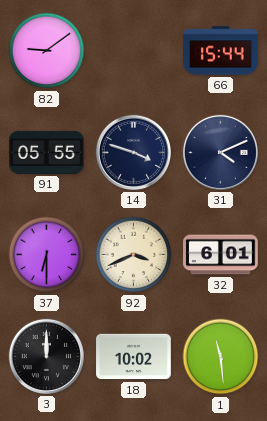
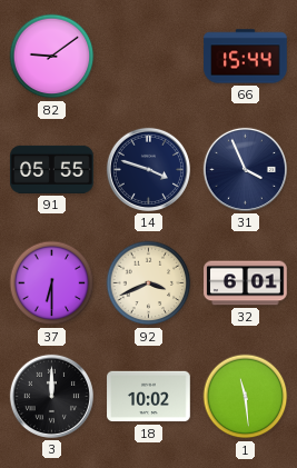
31: 4:11 -> 3:56 (245, 169)
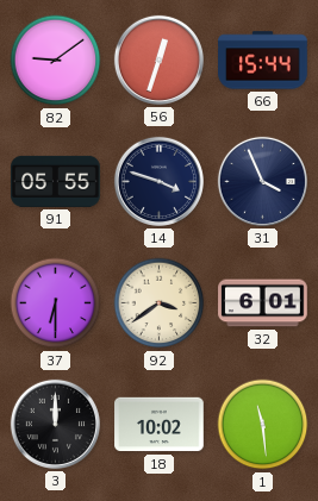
56: none -> 12:33 (158, 60)
92: 3:41 -> 3:39 (160, 303)
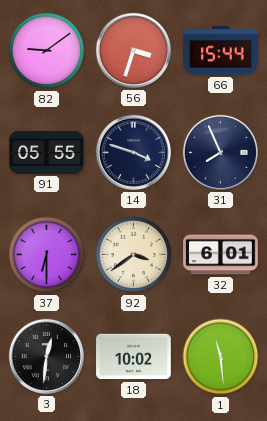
56: 12:33 -> 3:33 (133, 50)
31: 3:56 -> 7:56 (220, 152)
3: 12:00 -> 12:31 (46, 356)
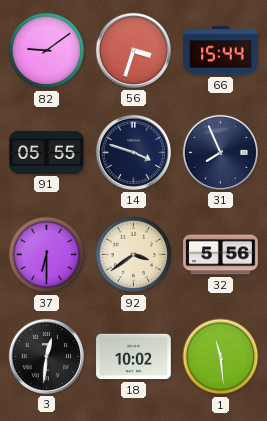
32: 6:01 -> 5:56 (221, 255)
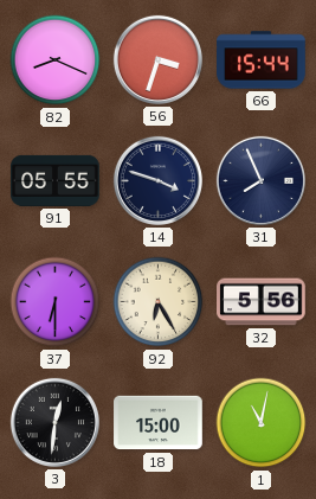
82: 9:09 -> 8:19 (56, 60)
92: 3:39 -> 6:25 (159, 302)
18: 10:02 -> 15:00 (159, 423)
1: 11:29 -> 11:02 (262, 423)
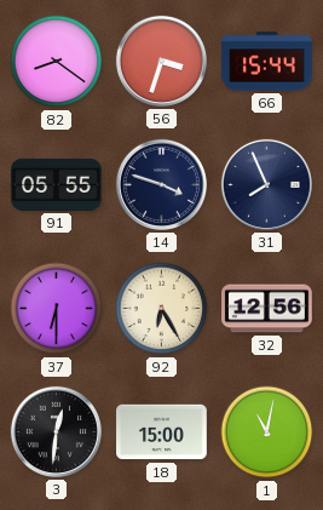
82: 8:19 -> 8:21 (57, 62)
32: 5:56 -> 12:56 (267, 309)
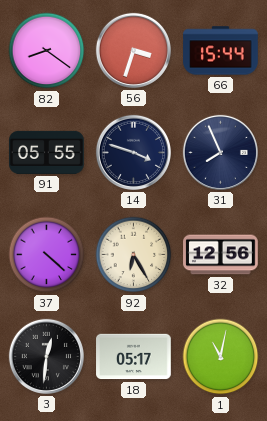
37: 6:30 -> 4:22 (47, 255)
18: 15:00 -> 05:17 (134, 357)
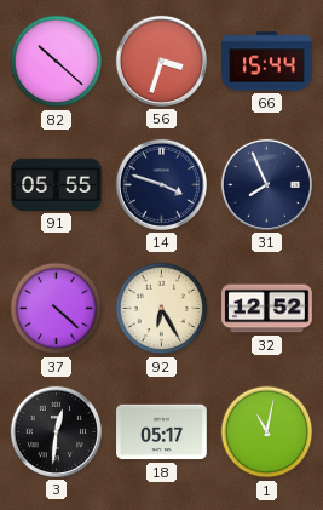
82: 8:21 -> 10:22 (57, 62)
32: 12:56 -> 12:52 (267, 309)
